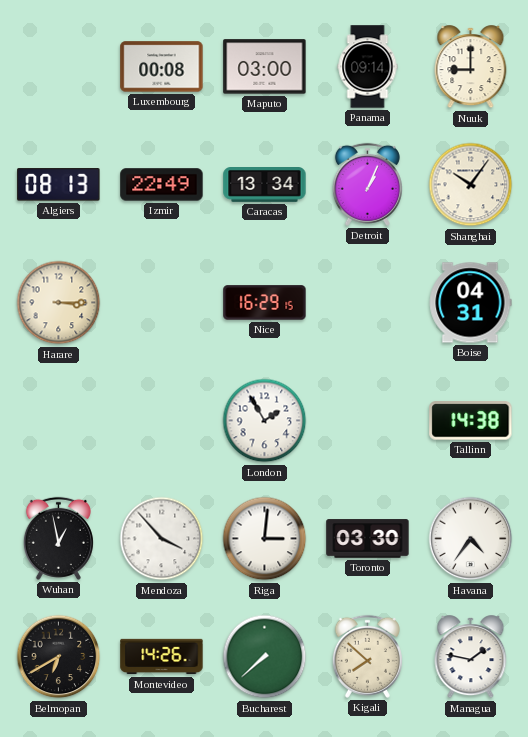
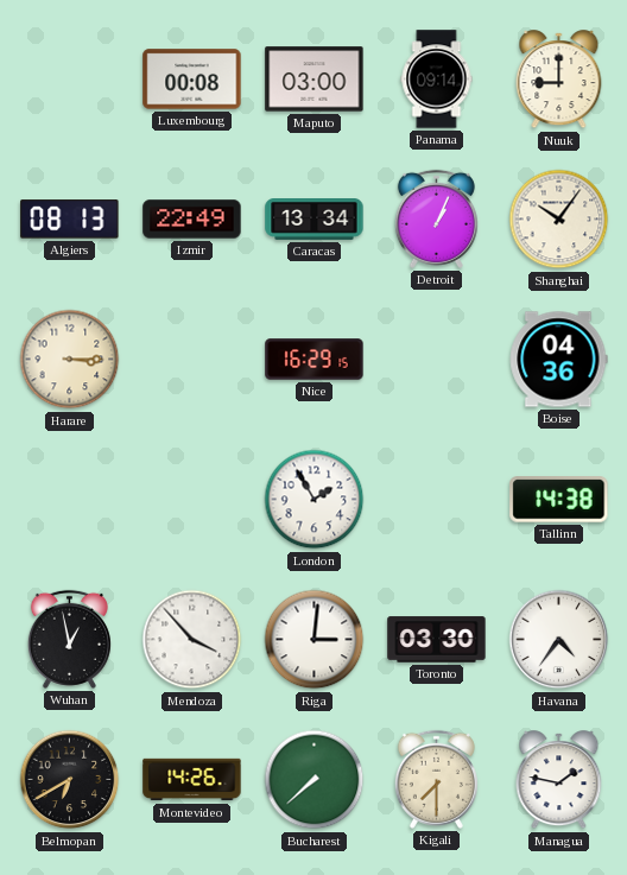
Boise: 04:31 -> 04:36 (559, 360)
Kigali: 7:52 -> 7:30 (436, 779)
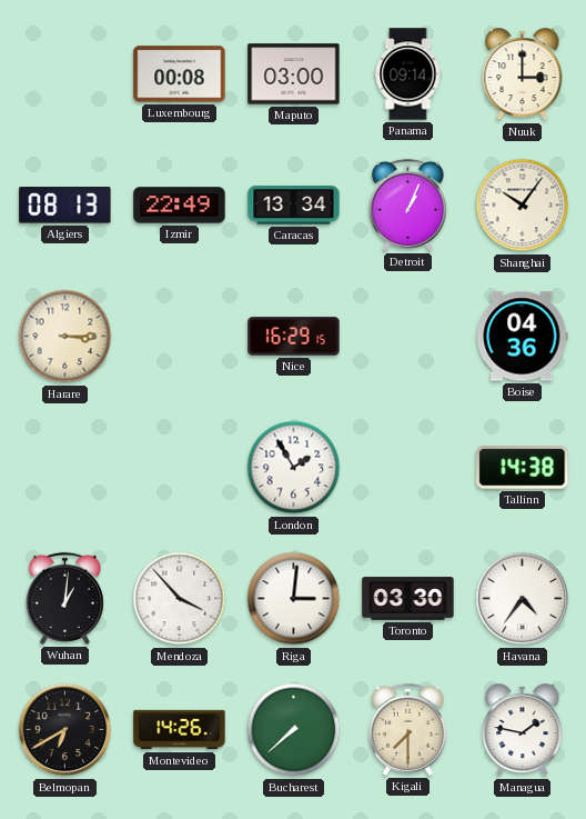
Nuuk: 9:00 -> 3:00 (523, 74)
Wuhan: 12:58 -> 1:01 (64, 598)
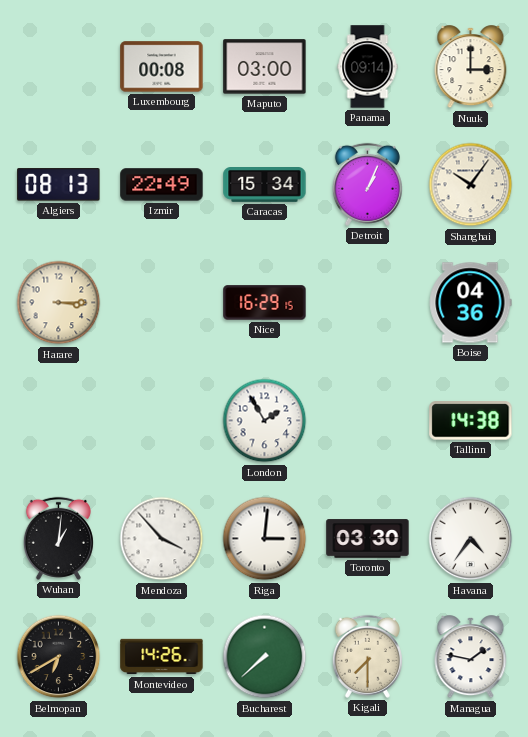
Caracas: 13:34 -> 15:34 (265, 185)
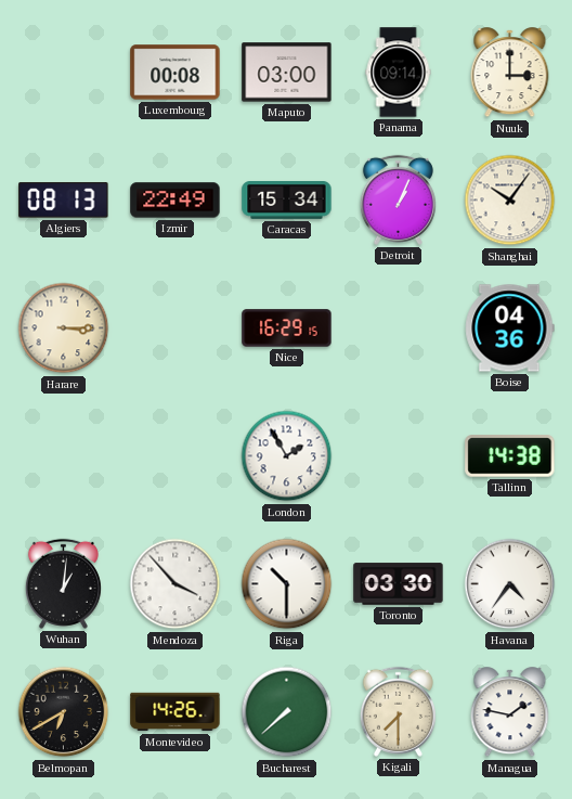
Riga: 3:01 -> 10:30 (287, 584)
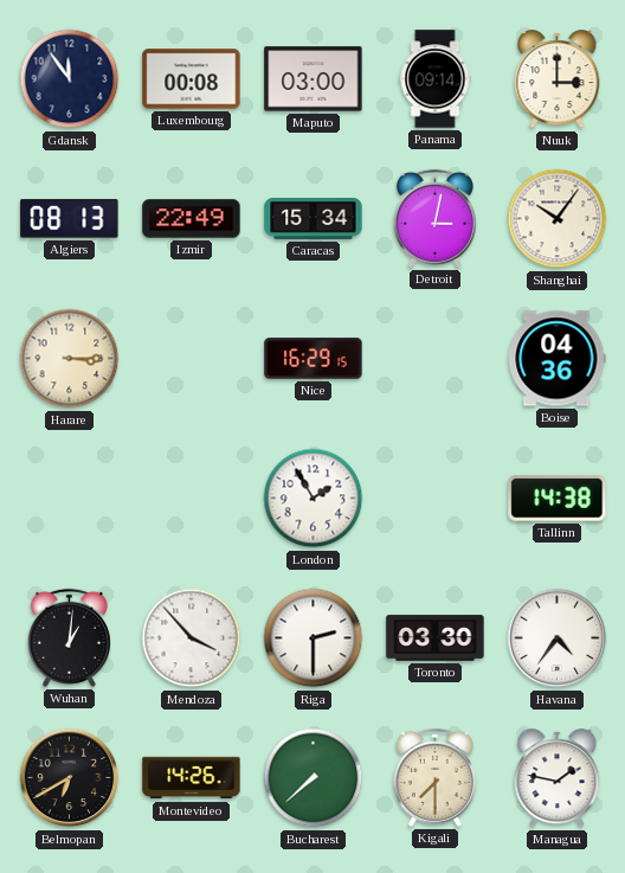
Gdansk: none -> 11:54 (70, 79)
Detroit: 1:04 -> 3:02 (434, 218)
Riga: 10:30 -> 2:30 (314, 638)
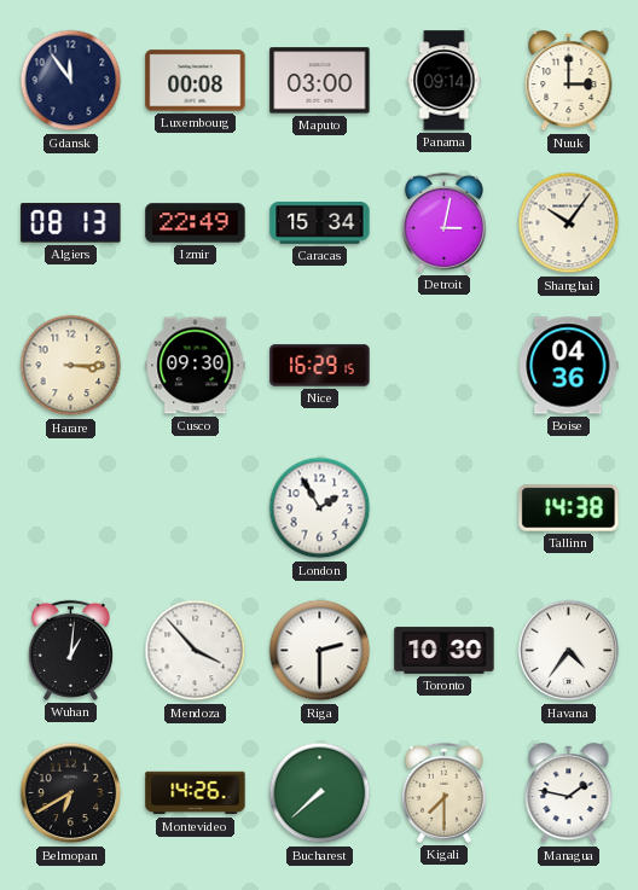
Cusco: none -> 09:30 (196, 366)
Toronto: 03:30 -> 10:30 (445, 651)
